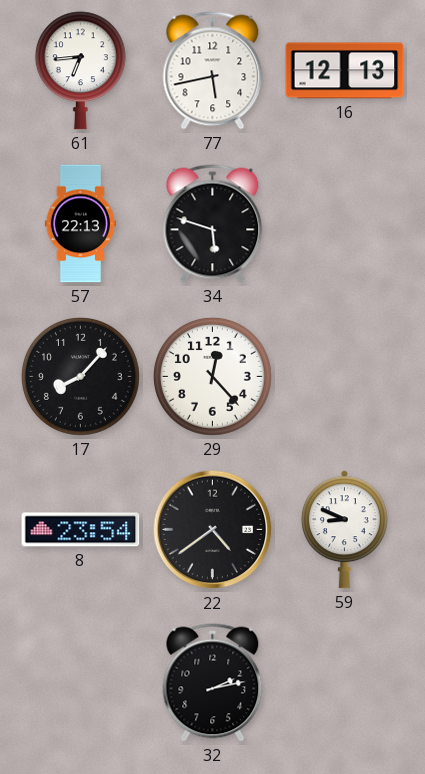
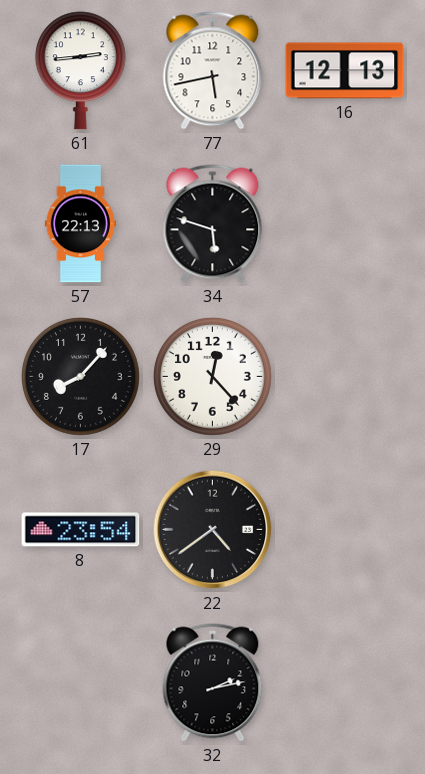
61: 6:44 -> 2:44 (80, 71)
59: 8:49 -> none (344, 530)
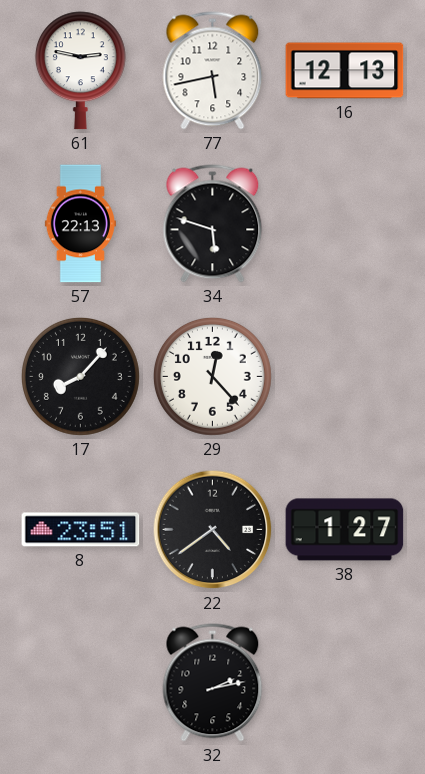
61: 2:44 -> 2:47 (80, 71)
8: 23:54 -> 23:51 (81, 530)
38: none -> 1:27 (345, 530)
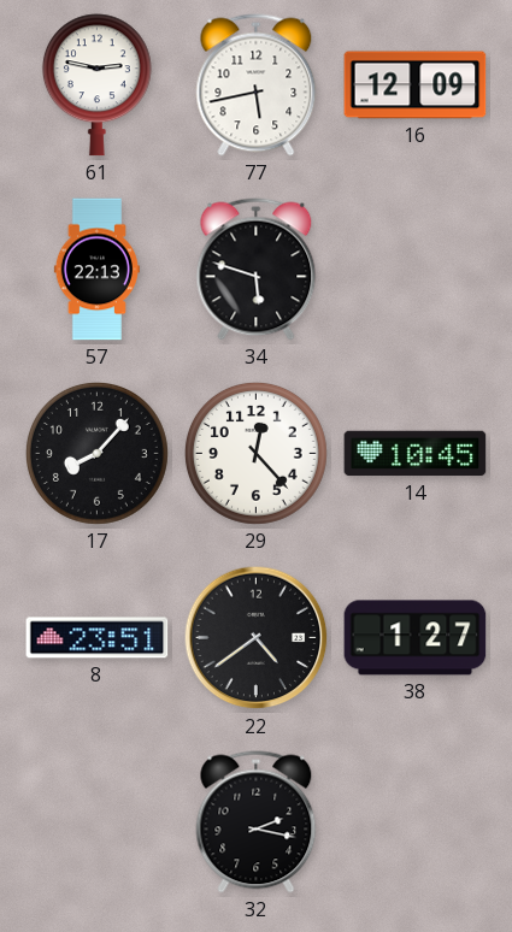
16: 12:13 -> 12:09 (416, 85)
14: none -> 10:45 (416, 454)
32: 2:13 -> 2:17 (257, 822)
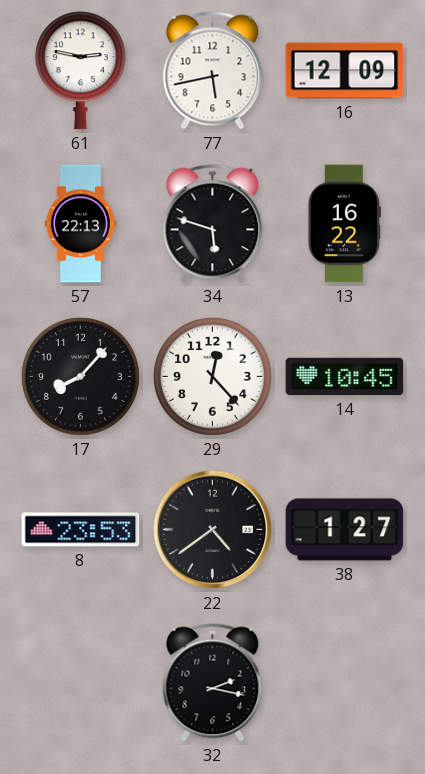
13: none -> 16:22 (344, 224)
8: 23:51 -> 23:53 (81, 530)
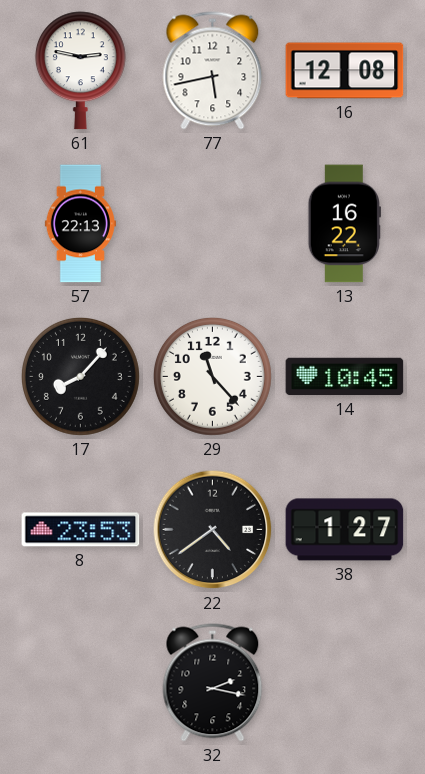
16: 12:09 -> 12:08 (345, 71)
34: 5:48 -> none (213, 224)
29: 12:23 -> 11:23 (212, 376)
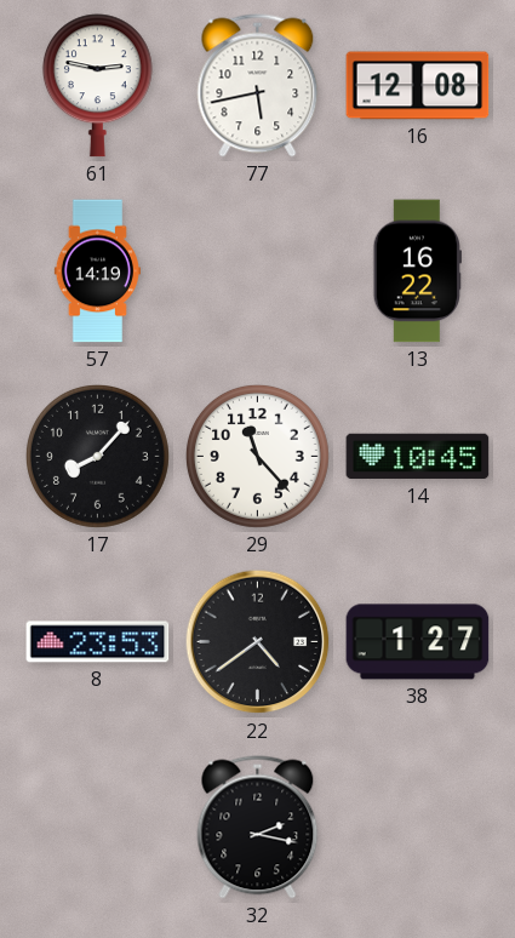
57: 22:13 -> 14:19 (97, 271)
